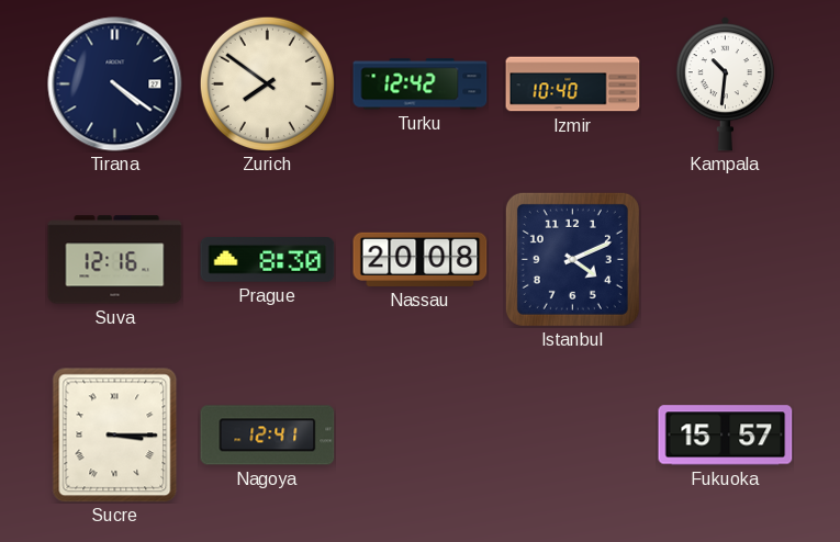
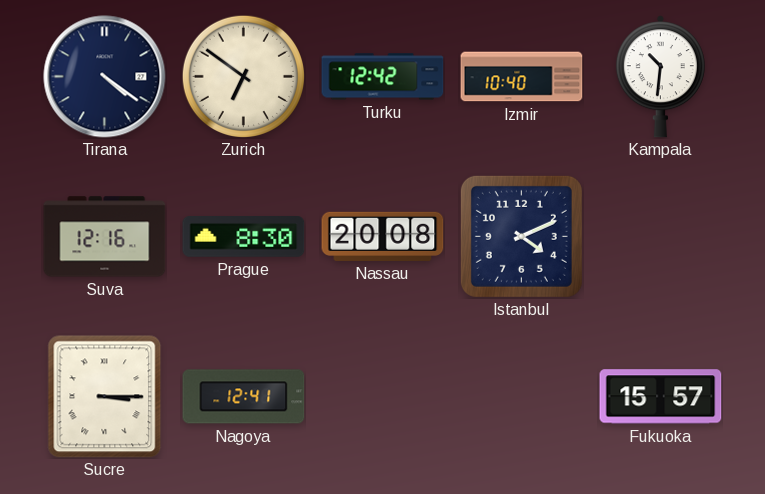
Zurich: 7:51 -> 6:51 (243, 76)
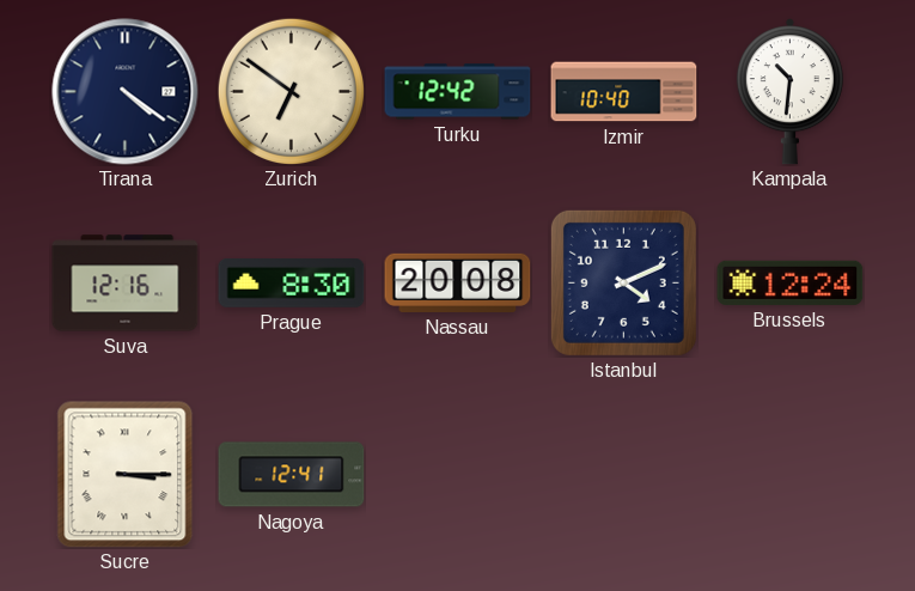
Brussels: none -> 12:24 (791, 282)
Fukuoka: 15:57 -> none (661, 397)
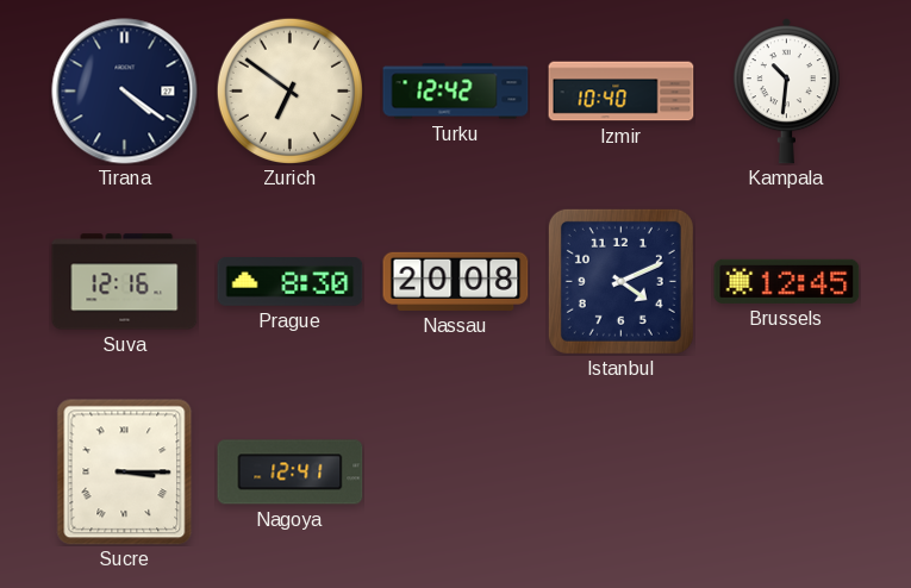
Brussels: 12:24 -> 12:45 (787, 281)
